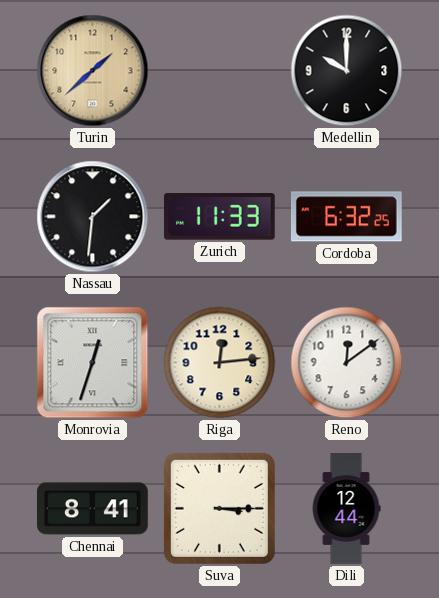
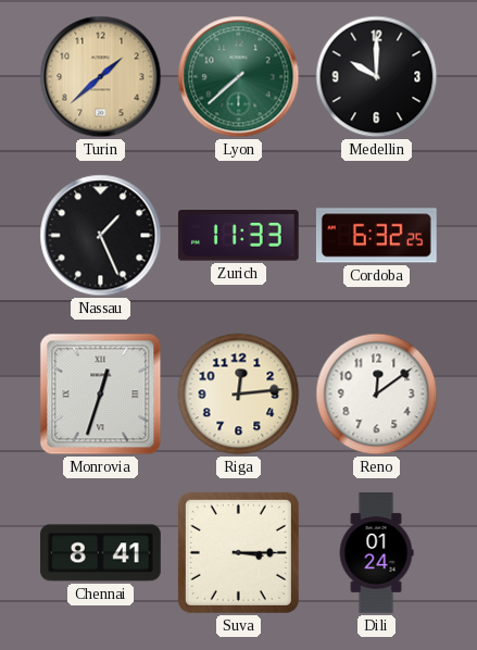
Lyon: none -> 7:38 (239, 77)
Nassau: 1:31 -> 1:26 (101, 236)
Dili: 12:44 -> 01:24 (376, 553)
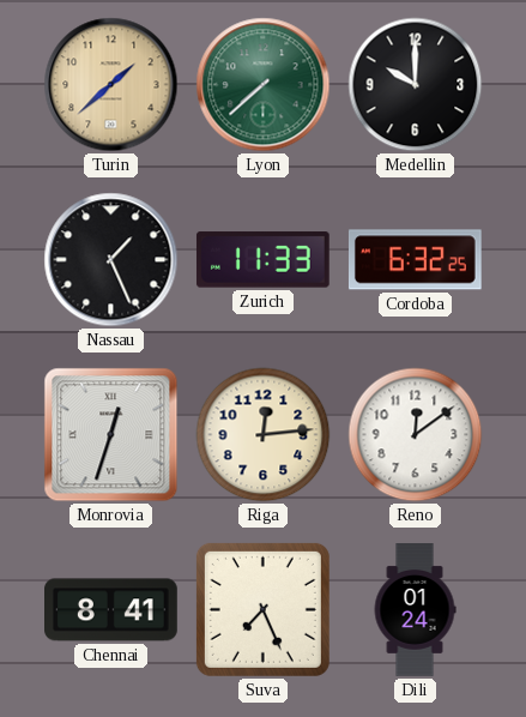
Suva: 3:15 -> 7:26 (262, 609)
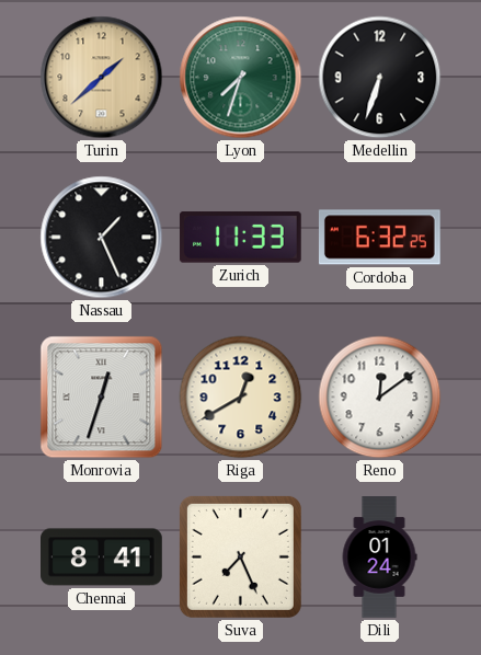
Lyon: 7:38 -> 7:33 (241, 78)
Medellin: 10:00 -> 6:33 (380, 78)
Riga: 12:14 -> 12:40 (241, 398)
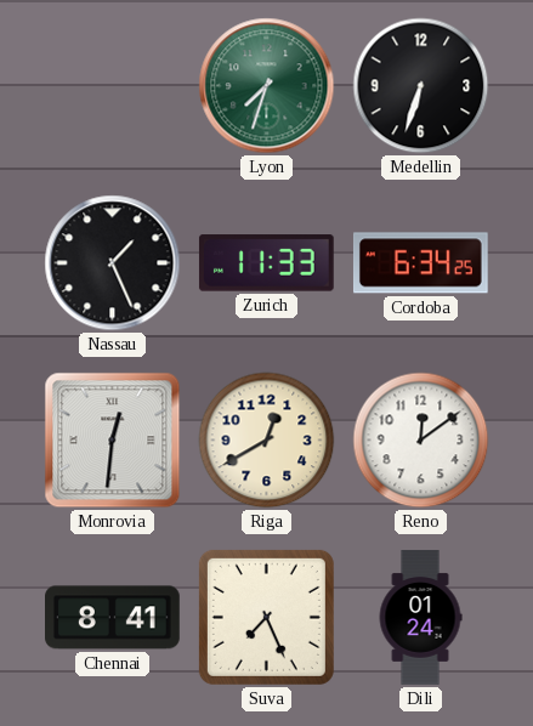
Turin: 1:38 -> none (102, 78)
Cordoba: 6:32 -> 6:34 (420, 263)
Monrovia: 12:33 -> 12:31 (113, 441)
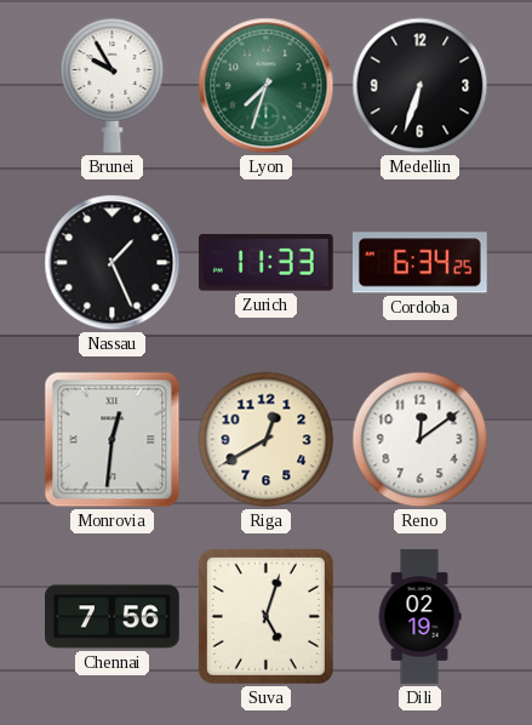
Brunei: none -> 9:55 (113, 85)
Chennai: 8:41 -> 7:56 (113, 617)
Suva: 7:26 -> 5:03 (265, 616)
Dili: 01:24 -> 02:19 (419, 617)
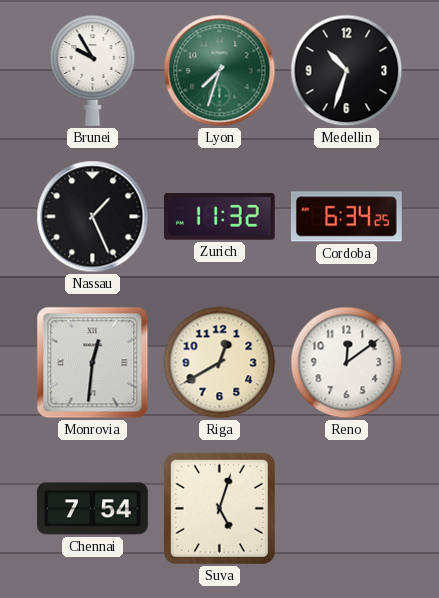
Medellin: 6:33 -> 10:33 (347, 71)
Zurich: 11:33 -> 11:32 (219, 217)
Chennai: 7:56 -> 7:54 (93, 509)
Dili: 02:19 -> none (419, 617)
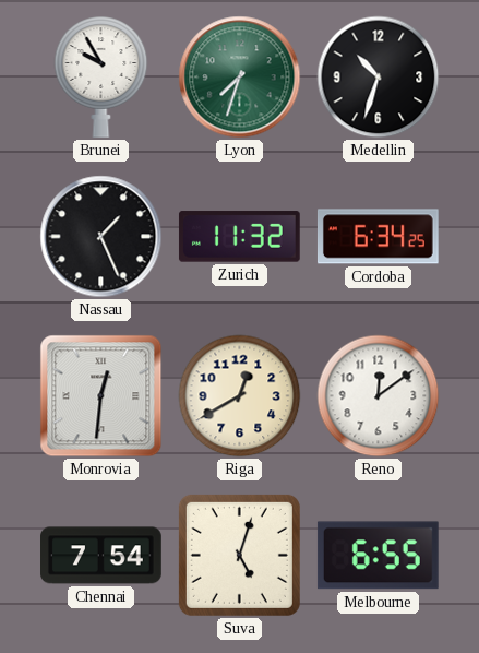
Melbourne: none -> 6:55 (378, 556)
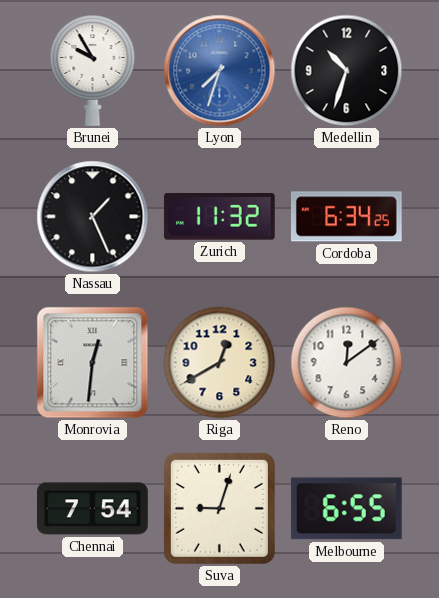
Lyon dial: green -> blue (220, 71)
Suva: 5:03 -> 9:03 (219, 508)
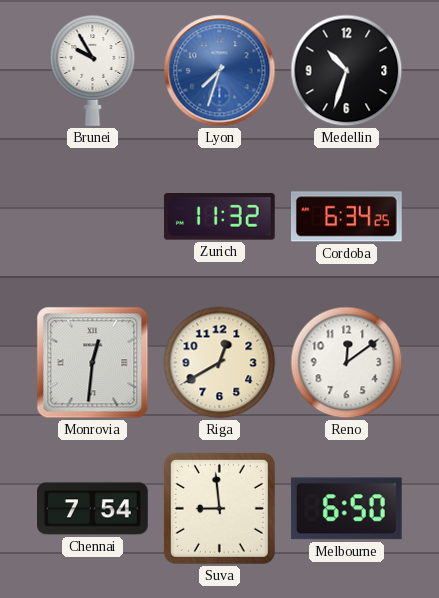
Nassau: 1:26 -> none (93, 217)
Suva: 9:03 -> 8:59 (219, 508)
Melbourne: 6:55 -> 6:50 (346, 509)
